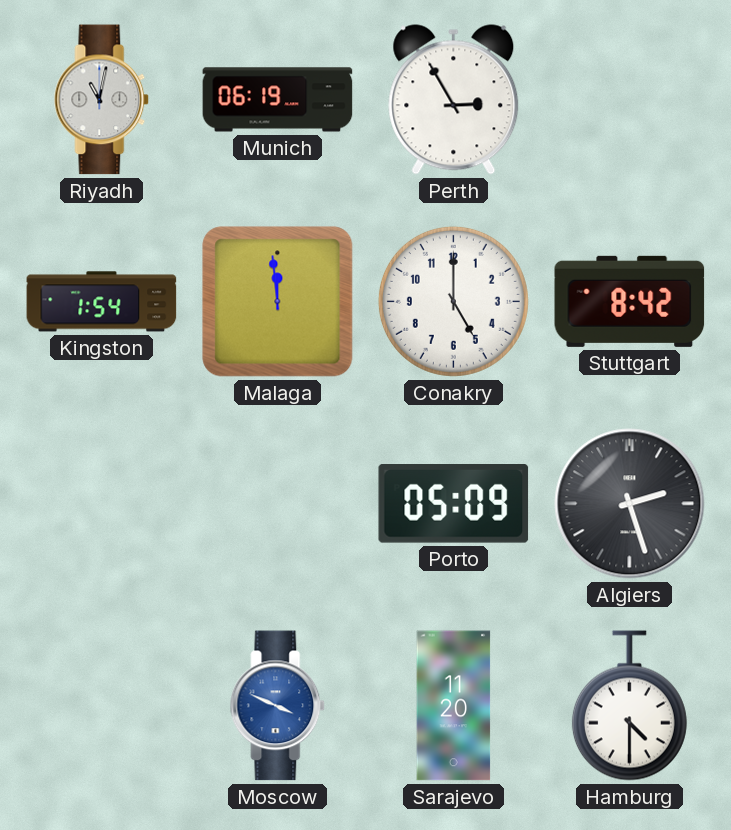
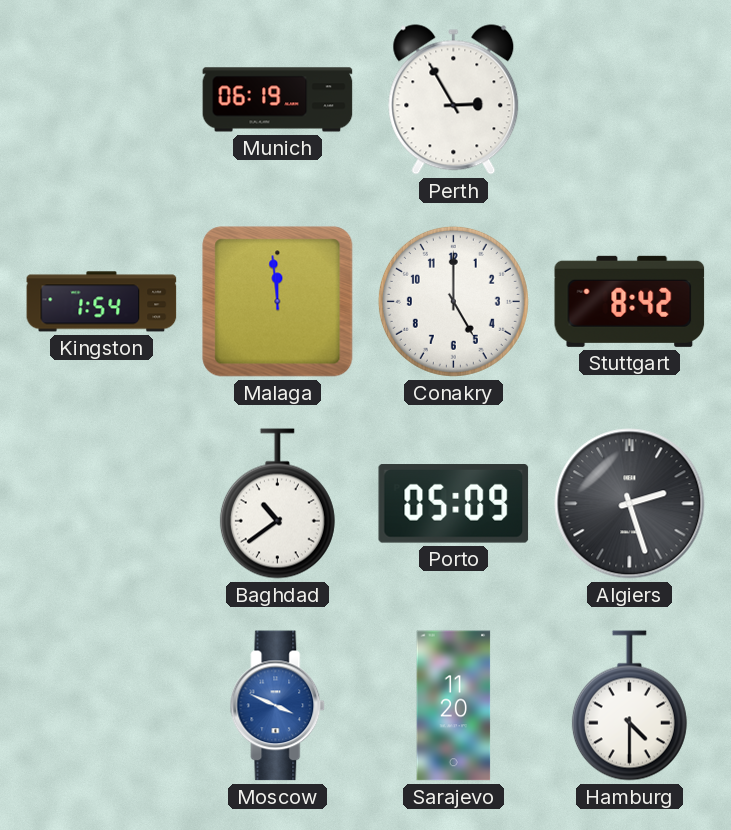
Riyadh: 11:02 -> none (102, 100)
Baghdad: none -> 10:39 (277, 504)
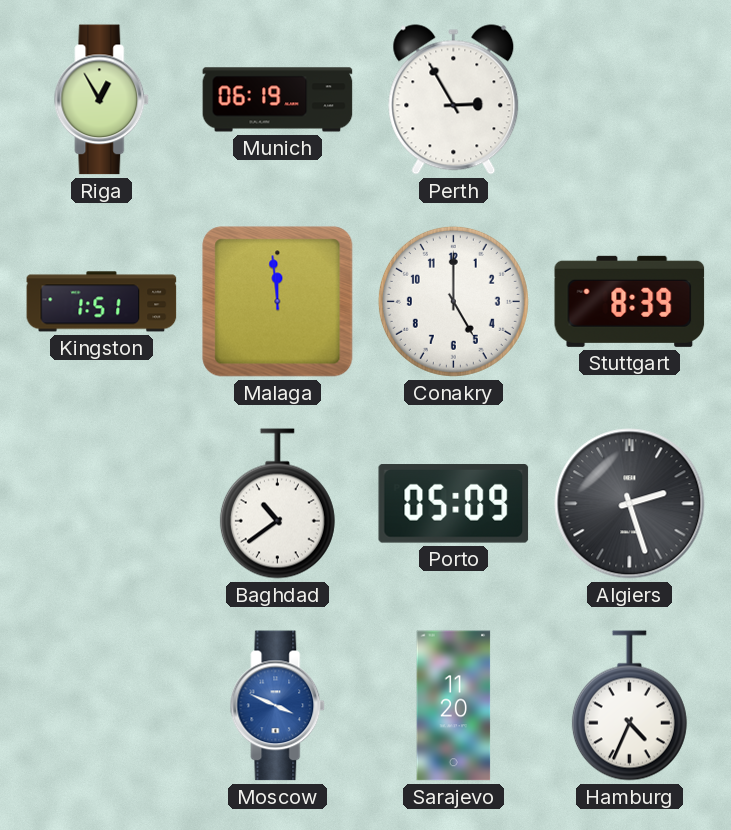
Riga: none -> 12:55 (102, 100)
Kingston: 1:54 -> 1:51 (102, 302)
Stuttgart: 8:42 -> 8:39 (630, 301)
Hamburg: 4:30 -> 4:34 (629, 706)
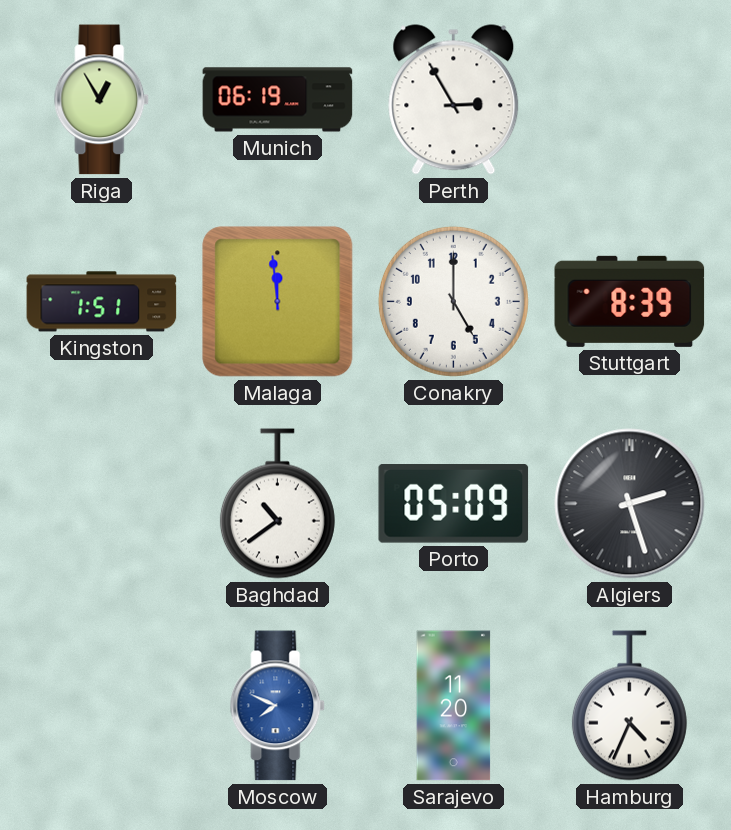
Moscow: 3:49 -> 7:49 (278, 706)
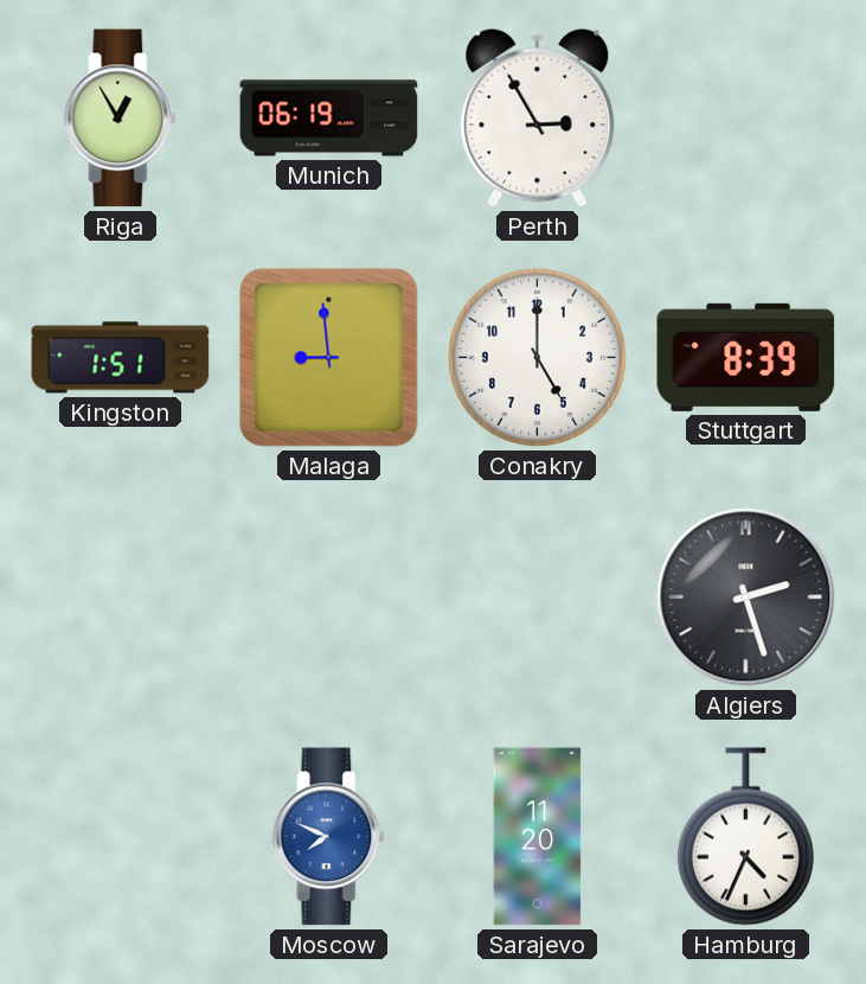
Malaga: 11:59 -> 8:59 (329, 358)
Baghdad: 10:39 -> none (277, 504)
Porto: 05:09 -> none (454, 504)
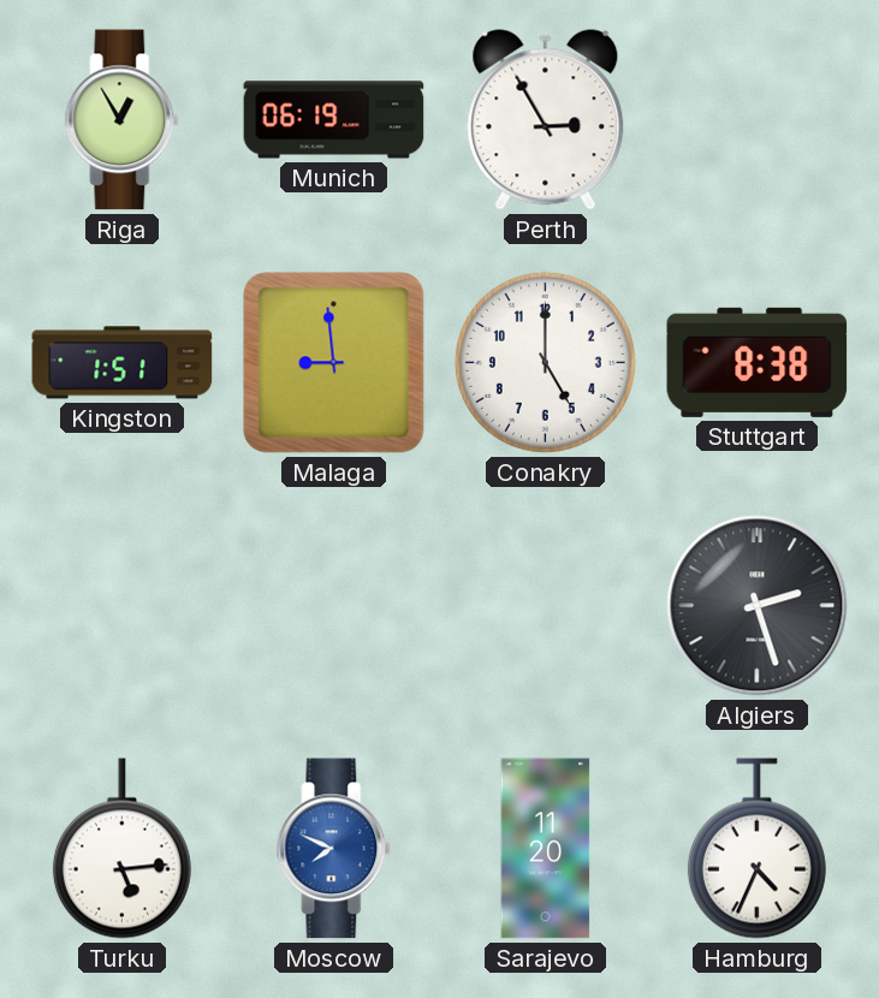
Stuttgart: 8:39 -> 8:38 (758, 362)
Turku: none -> 5:14 (121, 849)
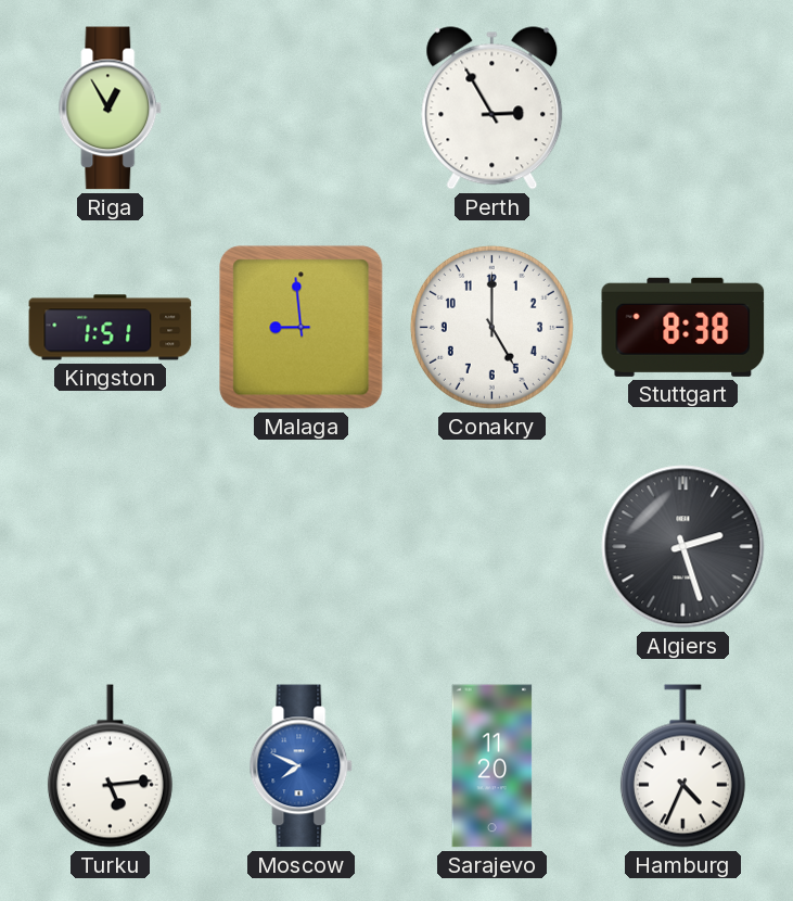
Munich: 06:19 -> none (334, 120)
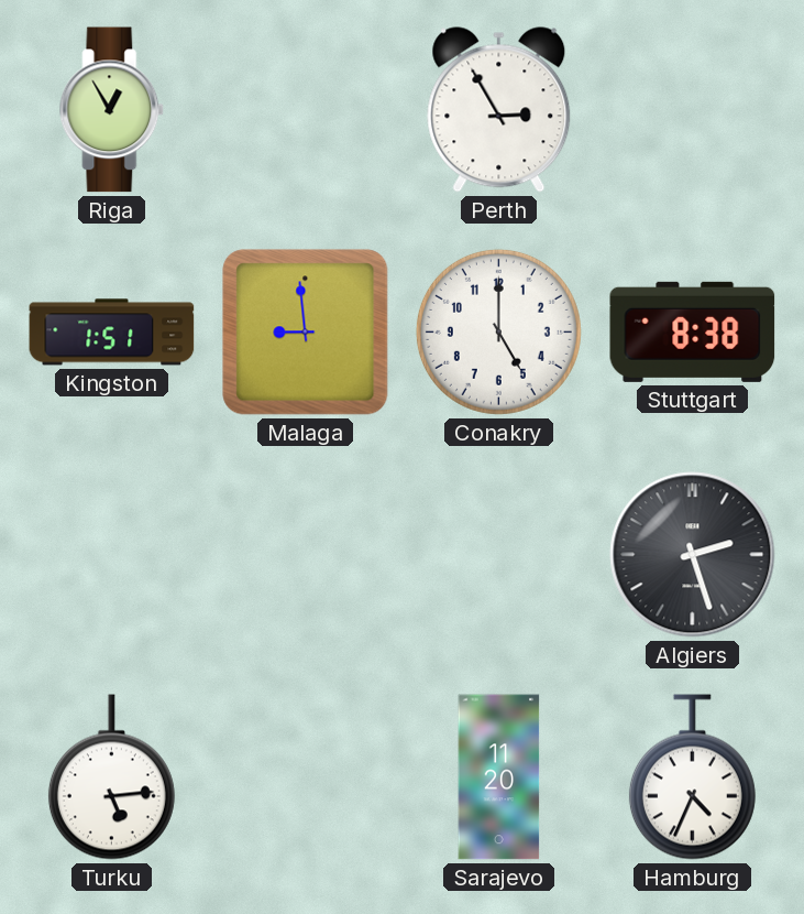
Moscow: 7:49 -> none (302, 766)
